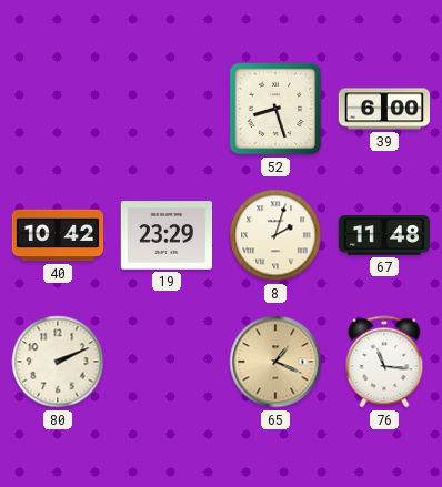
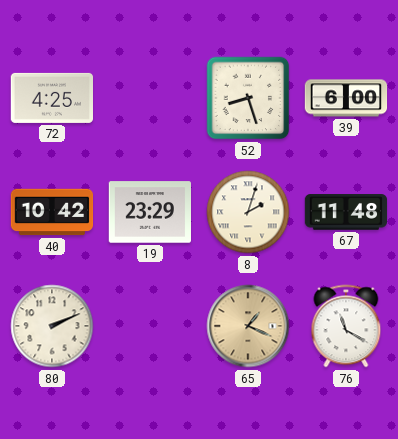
72: none -> 4:25 (51, 98)
76: 11:16 -> 11:20 (346, 326)
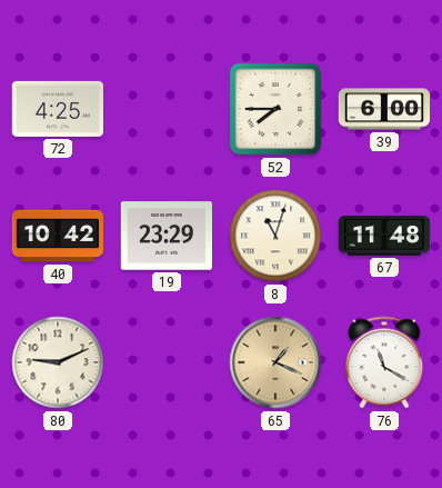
52: 8:27 -> 7:45 (275, 109)
8: 2:03 -> 11:03 (275, 236)
80: 2:11 -> 9:11 (58, 362)
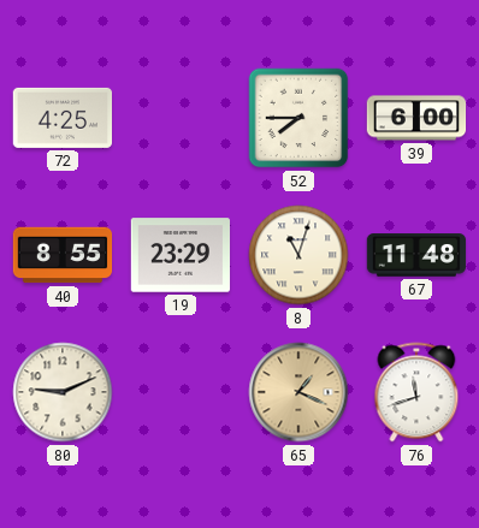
40: 10:42 -> 8:55 (63, 255)
76: 11:20 -> 11:42 (416, 392)
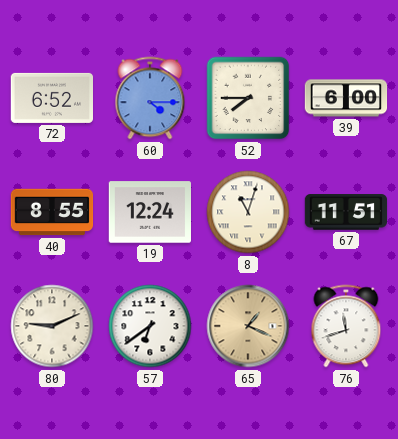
72: 4:25 -> 6:52 (51, 98)
60: none -> 4:15 (150, 98)
19: 23:29 -> 12:24 (149, 212)
67: 11:48 -> 11:51 (346, 212)
57: none -> 6:39 (150, 326)
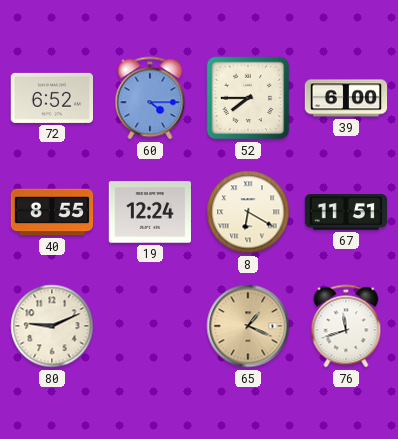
8: 11:03 -> 6:20 (248, 212)
57: 6:39 -> none (150, 326)
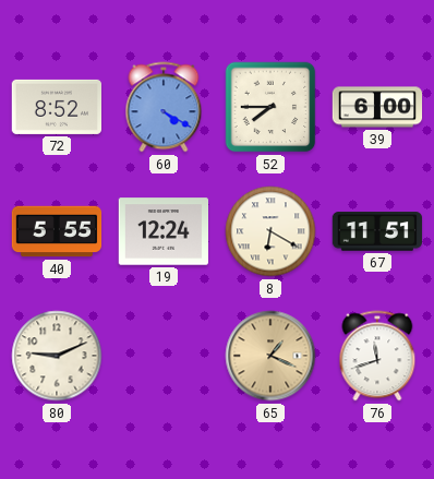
72: 6:52 -> 8:52 (56, 107)
60: 4:15 -> 4:20 (164, 107)
40: 8:55 -> 5:55 (57, 231)
